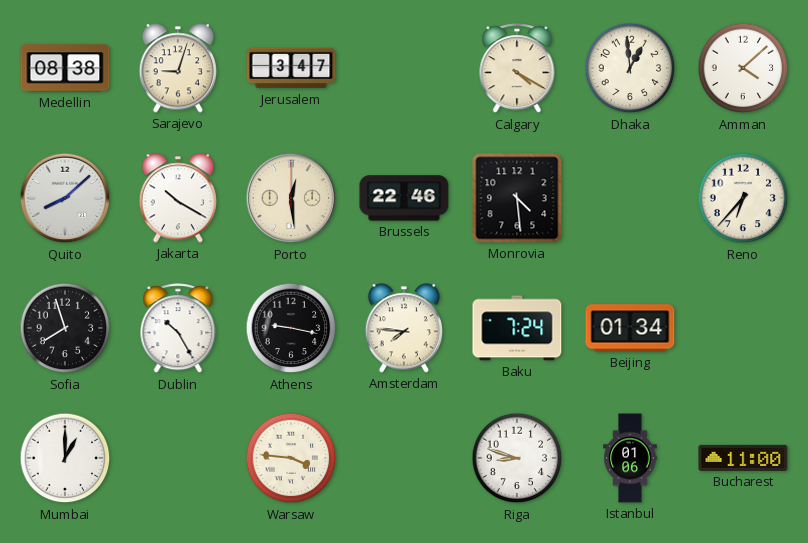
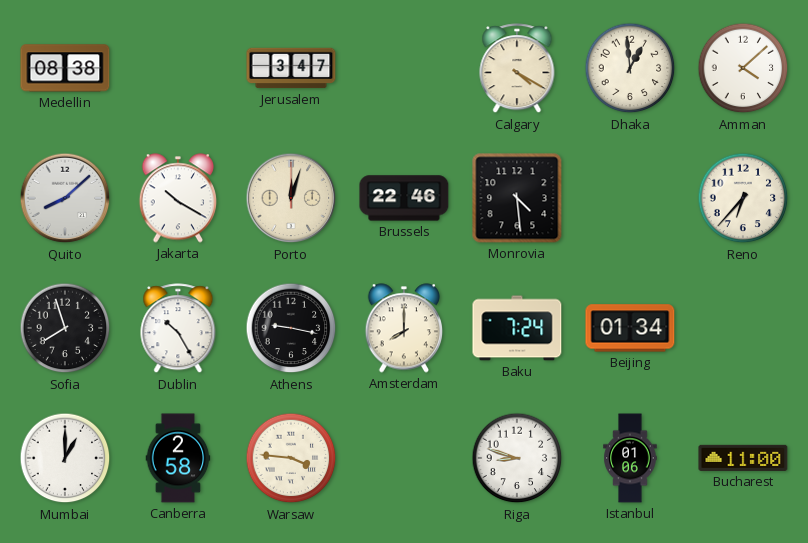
Sarajevo: 9:03 -> none (177, 68)
Porto: 12:29 -> 12:03 (291, 198)
Amsterdam: 7:46 -> 8:00 (403, 328)
Canberra: none -> 2:58 (178, 458)
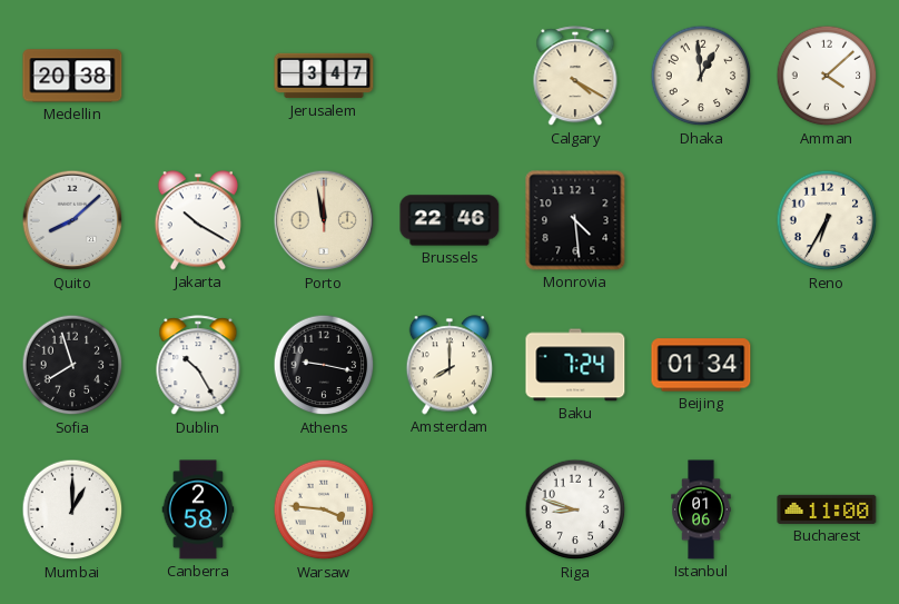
Medellin: 08:38 -> 20:38 (72, 76)
Porto: 12:03 -> 11:58 (324, 220)
Reno: 6:37 -> 6:35 (827, 220)
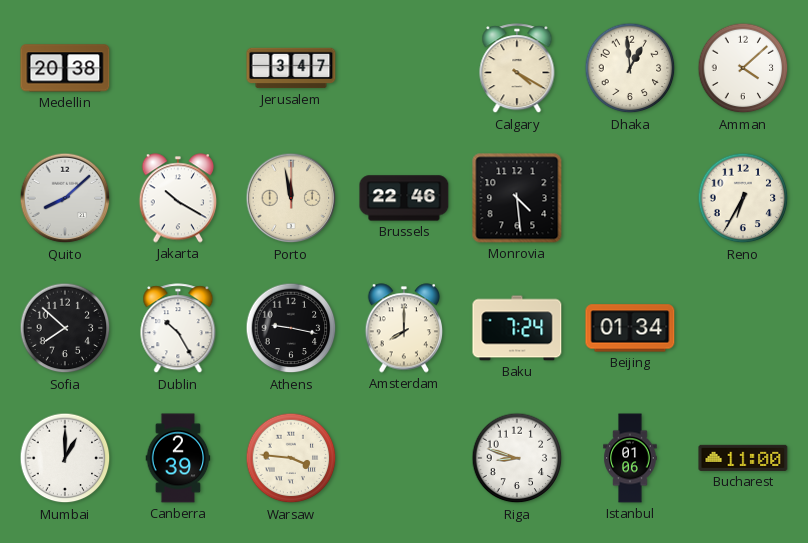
Sofia: 7:57 -> 7:52 (65, 328)
Canberra: 2:58 -> 2:39 (178, 458)
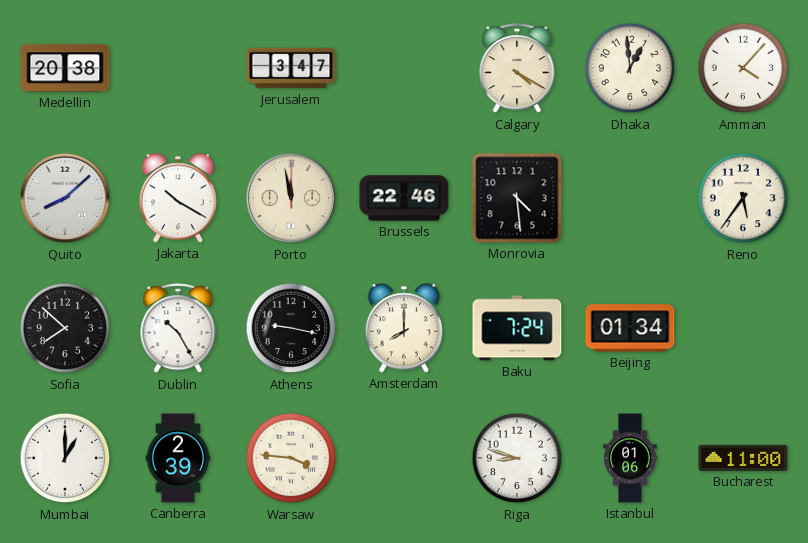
Amman: 4:08 -> 4:07 (743, 68)
Reno: 6:35 -> 5:36 (743, 198)
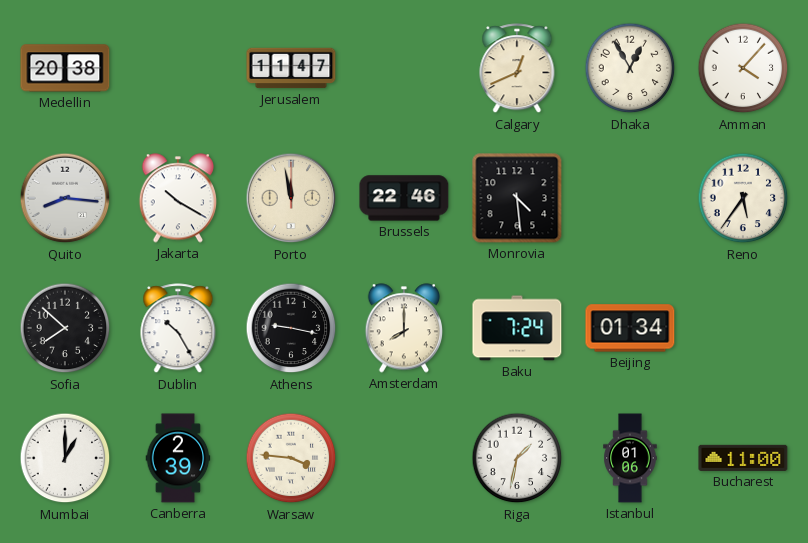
Jerusalem: 3:47 -> 11:47 (291, 68)
Calgary: 4:20 -> 12:41 (517, 69)
Dhaka: 12:59 -> 12:55 (630, 68)
Quito: 8:08 -> 8:16 (65, 198)
Riga: 8:48 -> 1:32 (517, 458)
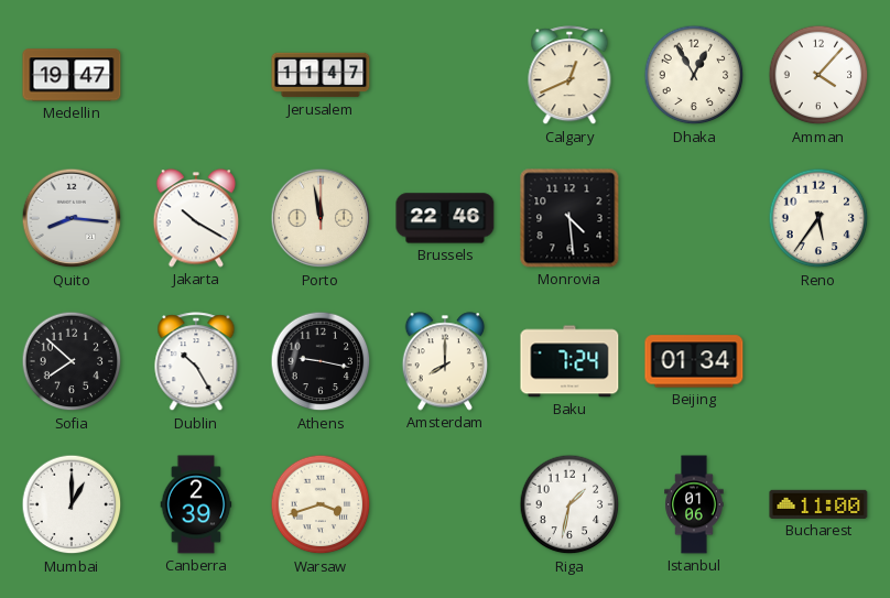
Medellin: 20:38 -> 19:47 (72, 75)
Warsaw: 3:46 -> 3:42 (321, 504)
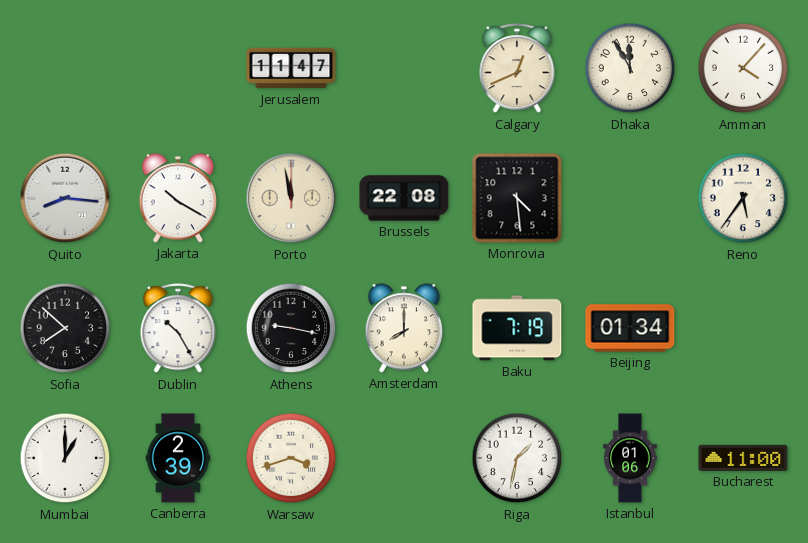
Medellin: 19:47 -> none (72, 75)
Dhaka: 12:55 -> 11:55 (630, 68)
Brussels: 22:46 -> 22:08 (404, 198)
Baku: 7:24 -> 7:19 (517, 328)
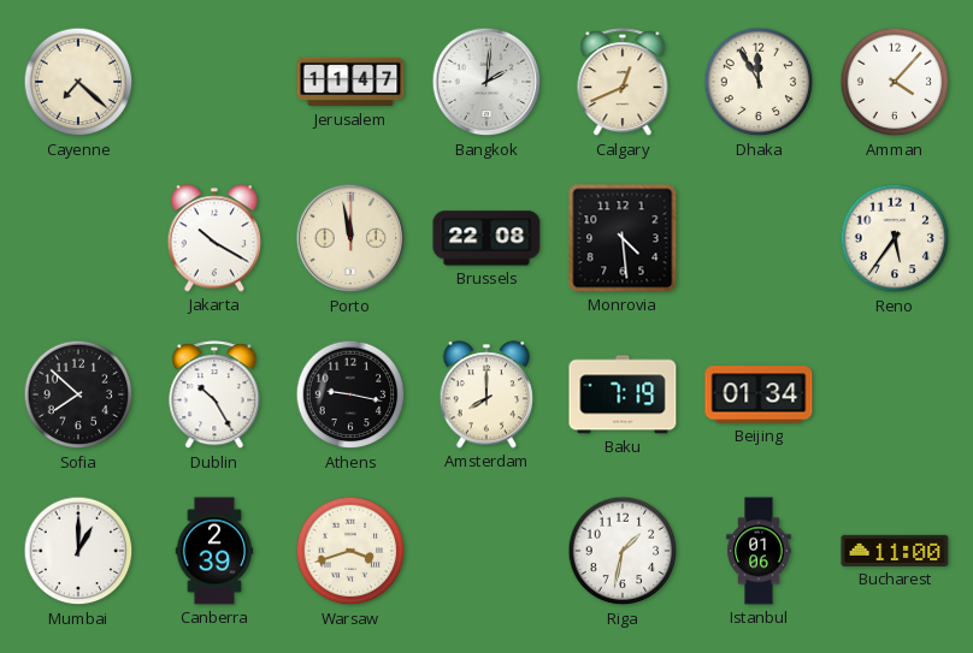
Cayenne: none -> 7:22 (78, 82)
Bangkok: none -> 2:01 (486, 82)
Quito: 8:16 -> none (65, 198)
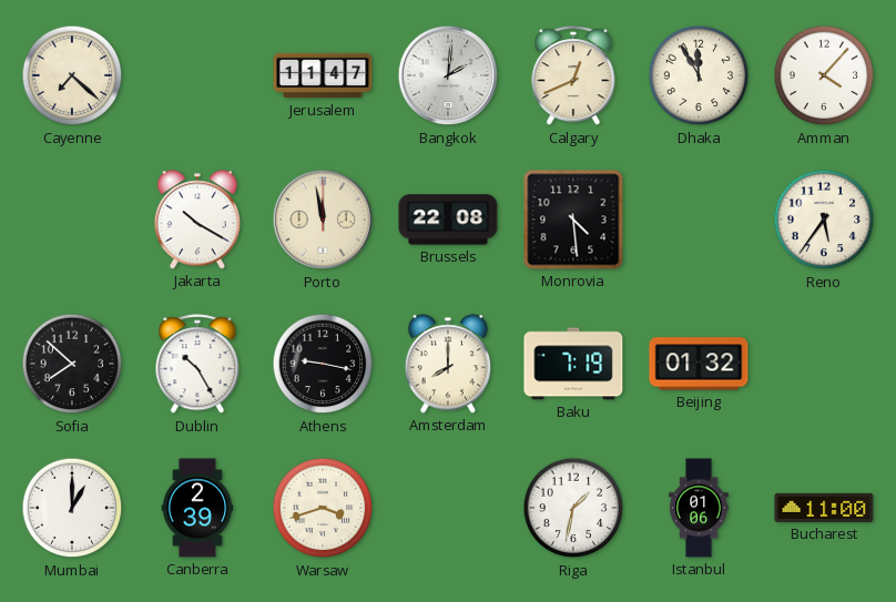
Beijing: 01:34 -> 01:32 (699, 364)
